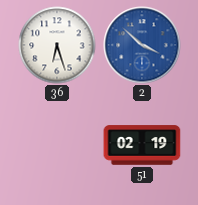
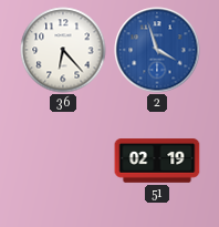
36: 6:27 -> 6:23 (63, 50)
2: 3:52 -> 3:57 (157, 50)
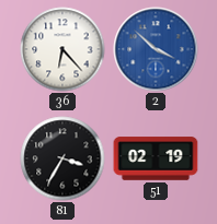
2: 3:57 -> 3:52 (156, 49)
81: none -> 3:35 (62, 158)
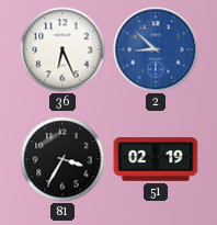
36: 6:23 -> 6:26 (62, 49)
2: 3:52 -> 8:52 (156, 49)
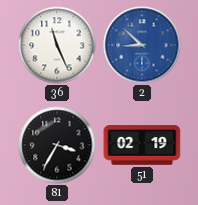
36: 6:26 -> 11:26 (57, 45)
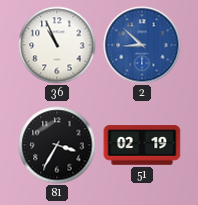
36: 11:26 -> 10:56 (57, 45)
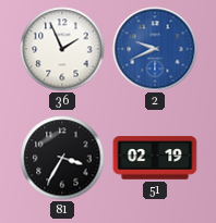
36: 10:56 -> 1:56 (62, 49)
2: 8:52 -> 9:41 (155, 49)
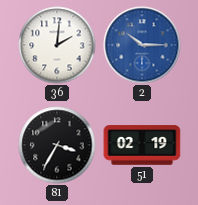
36: 1:56 -> 2:01 (57, 45)
2: 9:41 -> 10:15 (142, 45)
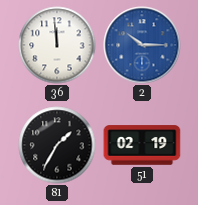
36: 2:01 -> 11:59 (57, 45)
81: 3:35 -> 1:35 (57, 145)
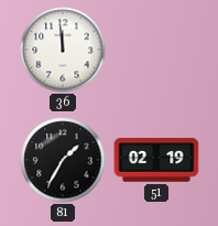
2: 10:15 -> none (142, 45)
